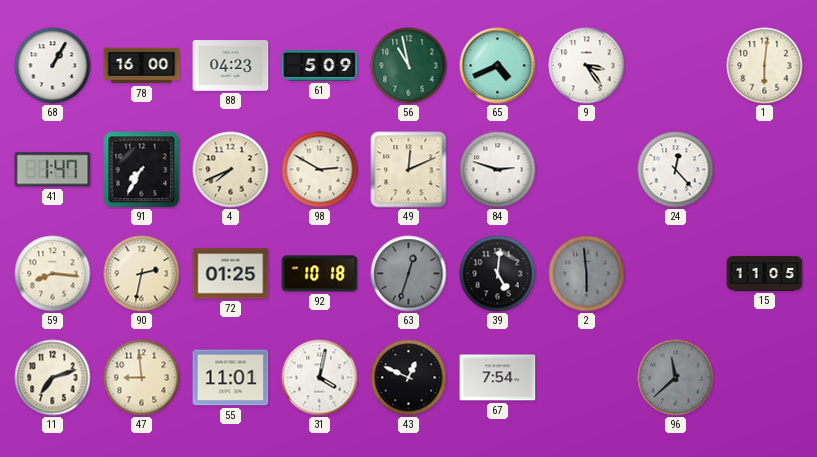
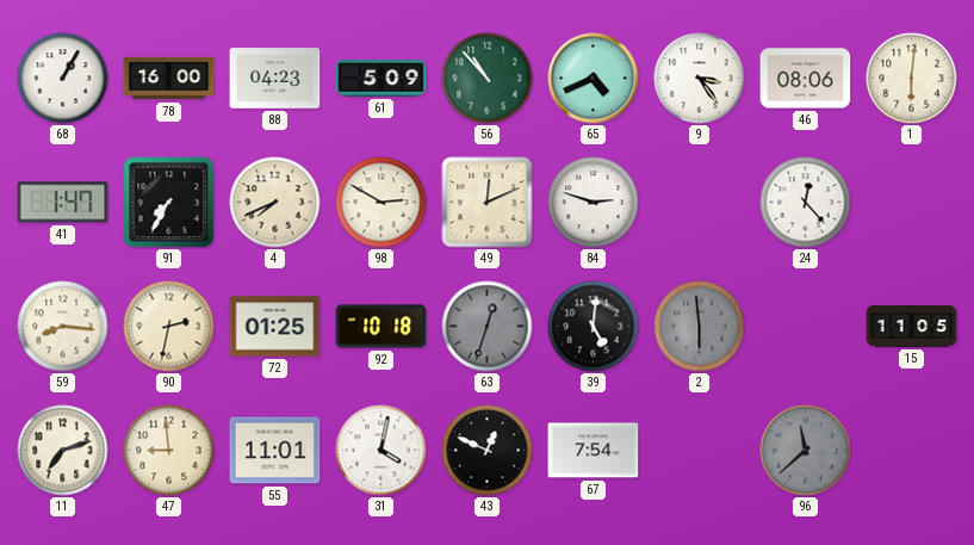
56: 10:58 -> 10:53 (488, 79)
46: none -> 08:06 (806, 79)
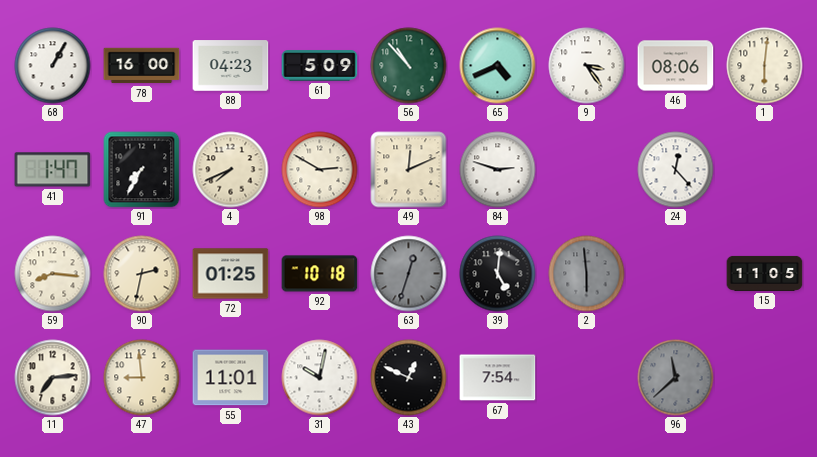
11: 7:12 -> 7:14 (53, 378)
31: 4:02 -> 10:02 (320, 378)
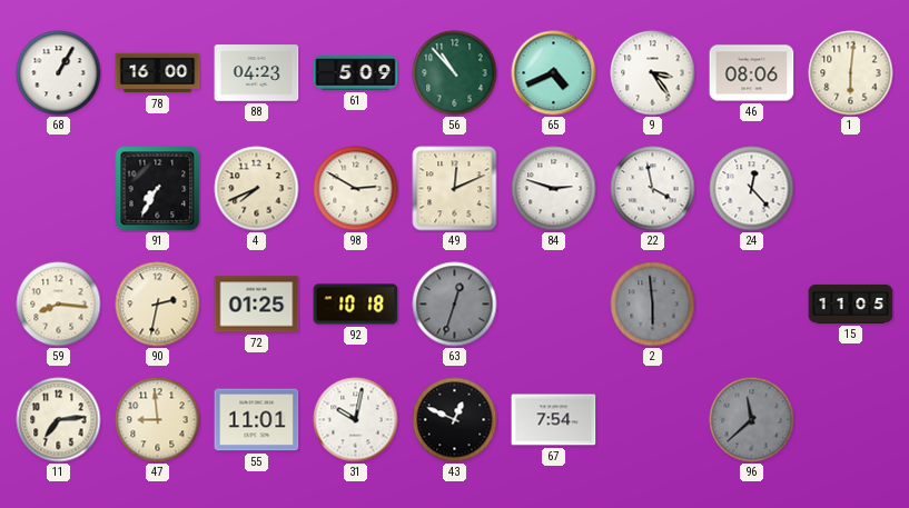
41: 1:47 -> none (53, 170)
22: none -> 3:58 (653, 189)
39: 5:01 -> none (498, 274)
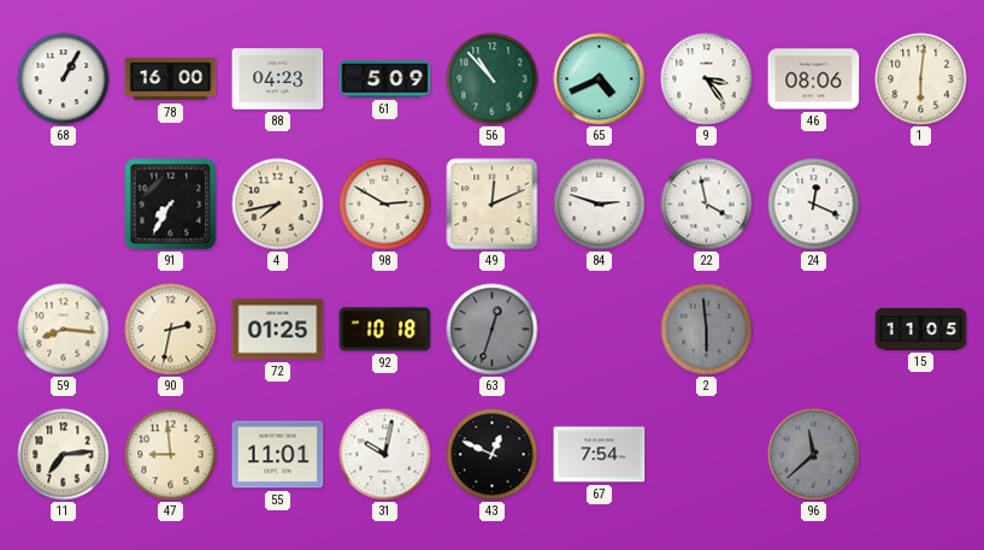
4: 7:41 -> 7:43 (278, 205)
24: 12:23 -> 12:19 (814, 205)
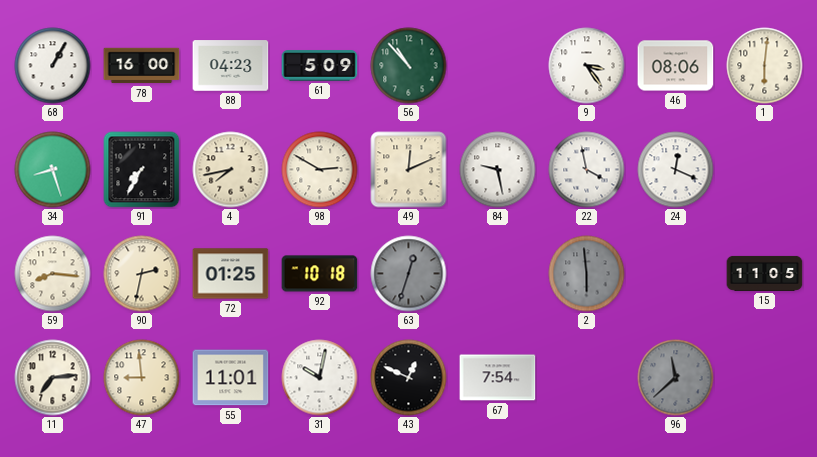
65: 4:41 -> none (600, 79)
34: none -> 8:27 (53, 170)
84: 2:48 -> 9:28 (498, 170)
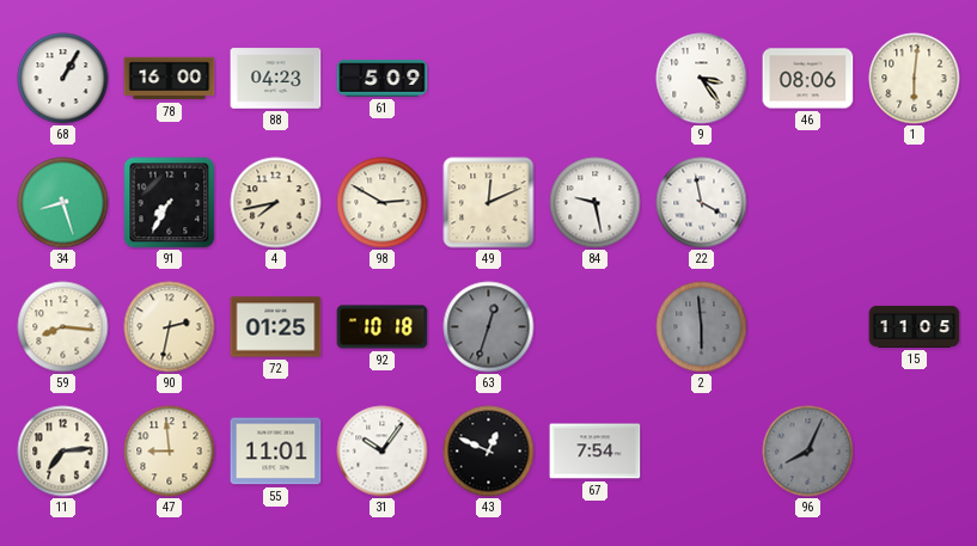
56: 10:53 -> none (409, 66)
24: 12:19 -> none (676, 170)
31: 10:02 -> 10:06 (383, 452)
96: 11:38 -> 8:04 (808, 452)
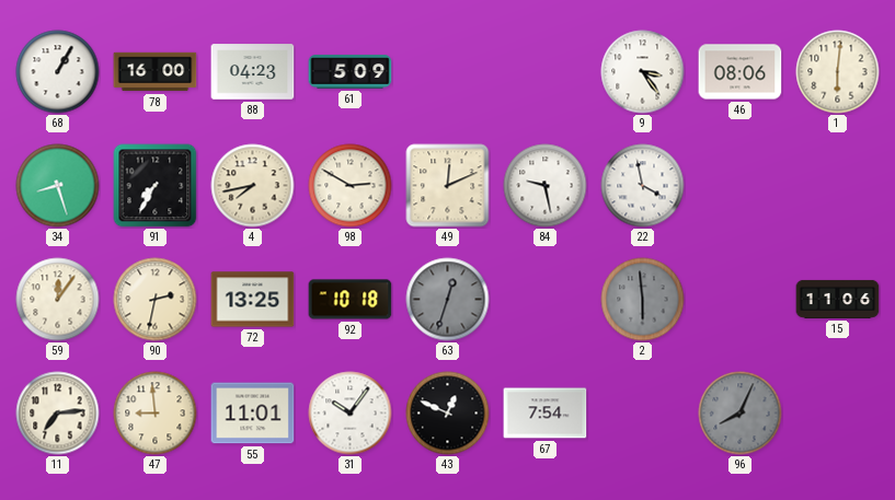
59: 8:16 -> 12:06 (58, 300)
72: 01:25 -> 13:25 (253, 300)
15: 11:05 -> 11:06 (838, 299)
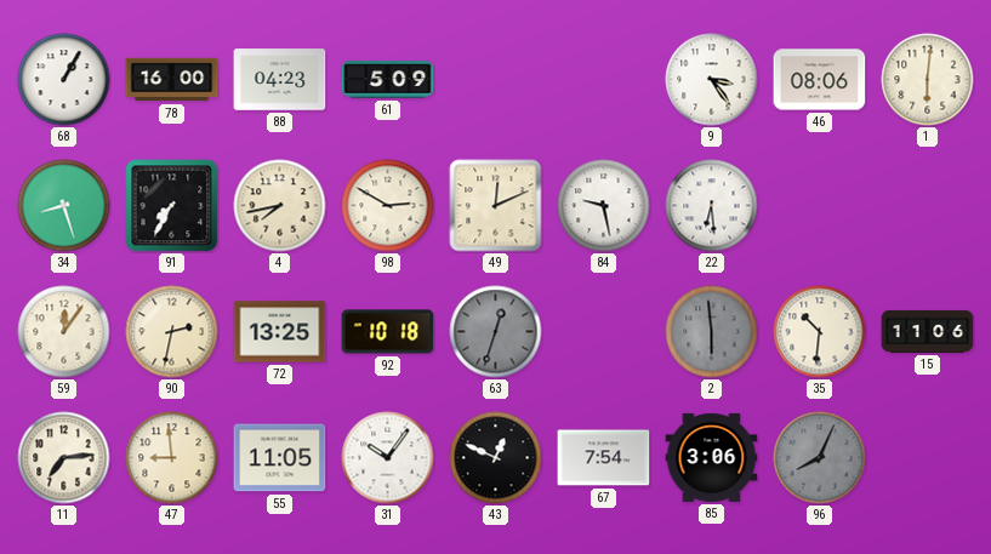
22: 3:58 -> 6:29 (712, 206)
35: none -> 10:31 (820, 332)
55: 11:01 -> 11:05 (280, 458)
85: none -> 3:06 (712, 457)
